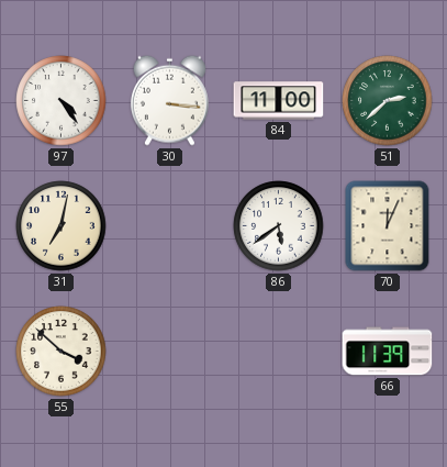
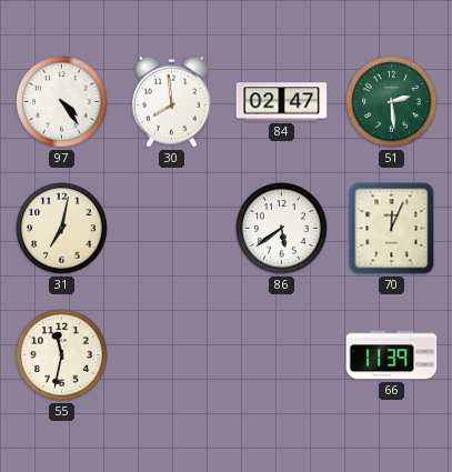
30: 3:16 -> 7:59 (171, 101)
84: 11:00 -> 02:47 (282, 102)
51: 2:38 -> 2:29 (392, 102)
55: 3:52 -> 11:32 (62, 355)
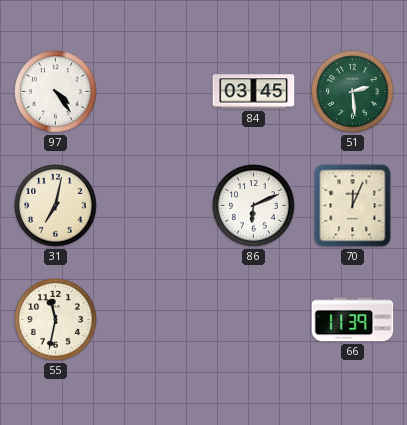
30: 7:59 -> none (171, 101)
84: 02:47 -> 03:45 (254, 92)
86: 5:39 -> 6:11 (254, 206)
